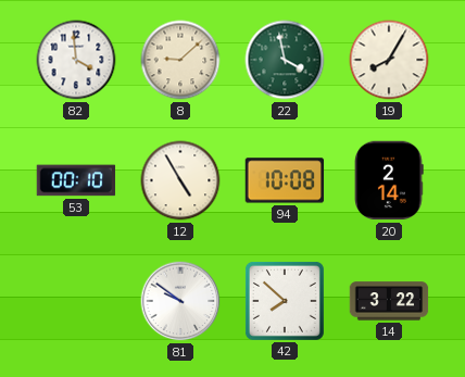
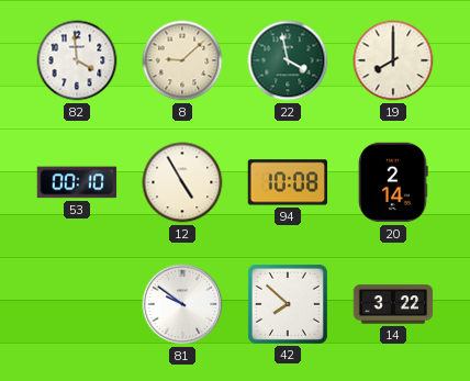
19: 8:05 -> 8:00 (393, 60)
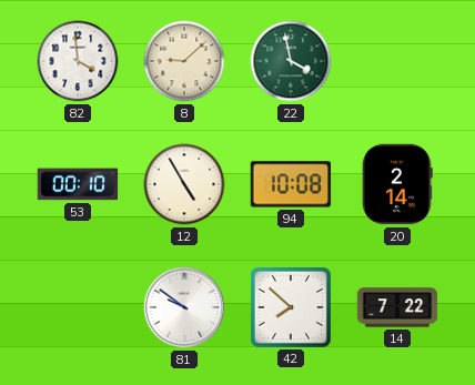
19: 8:00 -> none (393, 60)
14: 3:22 -> 7:22 (397, 307)
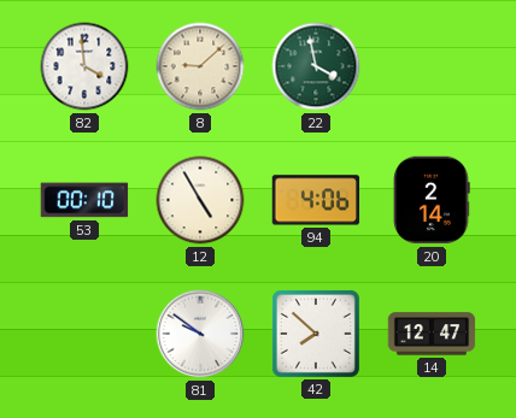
94: 10:08 -> 4:06 (316, 200)
14: 7:22 -> 12:47 (432, 334)
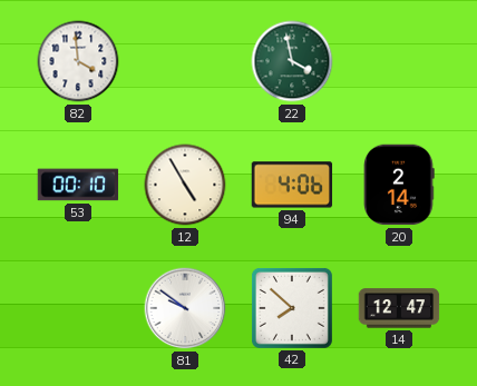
8: 9:08 -> none (200, 66)
